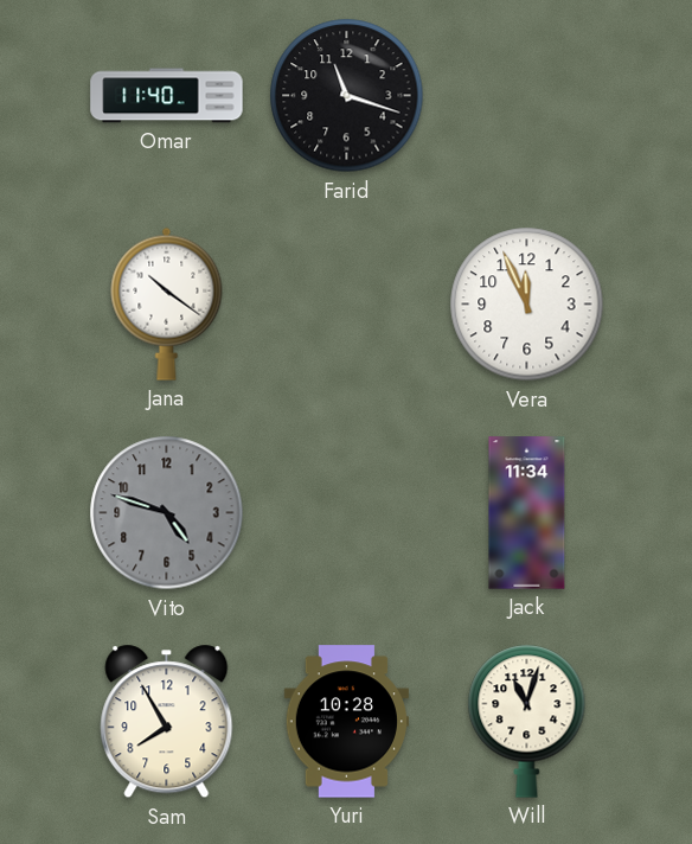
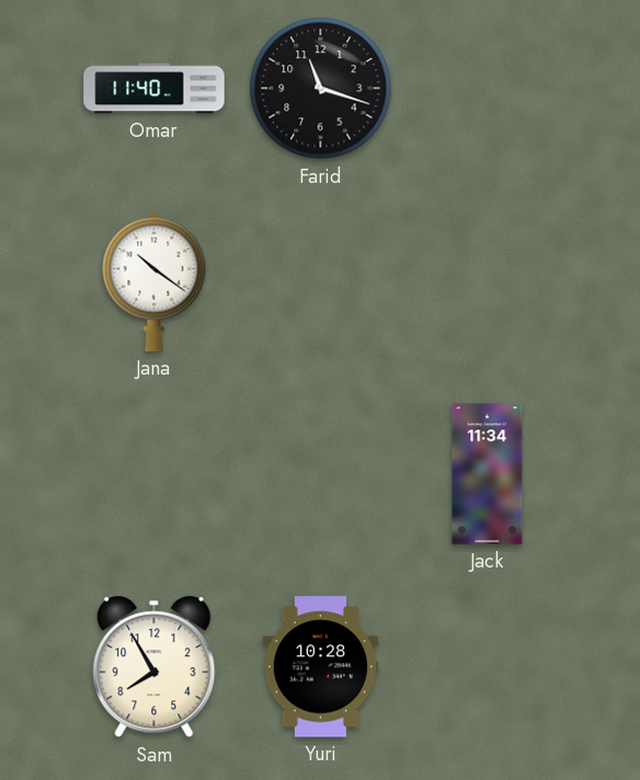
Vera: 11:56 -> none (527, 305)
Vito: 4:48 -> none (167, 513)
Will: 11:03 -> none (527, 721)
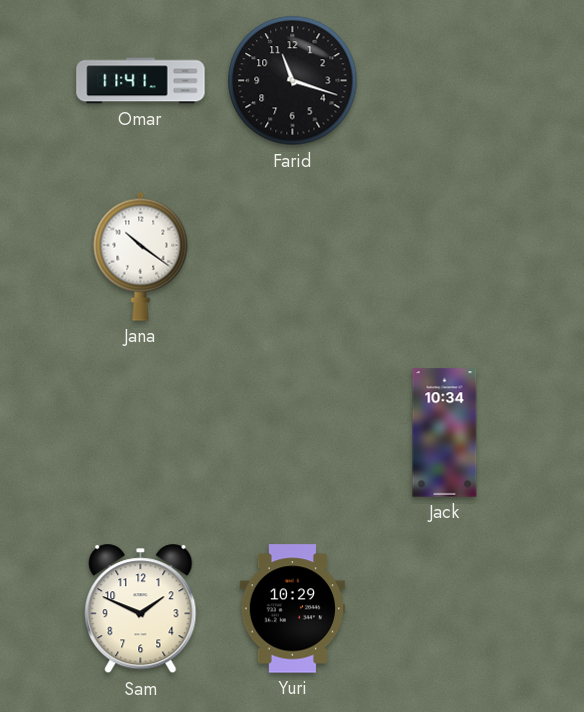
Omar: 11:40 -> 11:41 (141, 81)
Jack: 11:34 -> 10:34 (445, 433)
Sam: 7:55 -> 1:49 (141, 609)
Yuri: 10:28 -> 10:29 (292, 609)
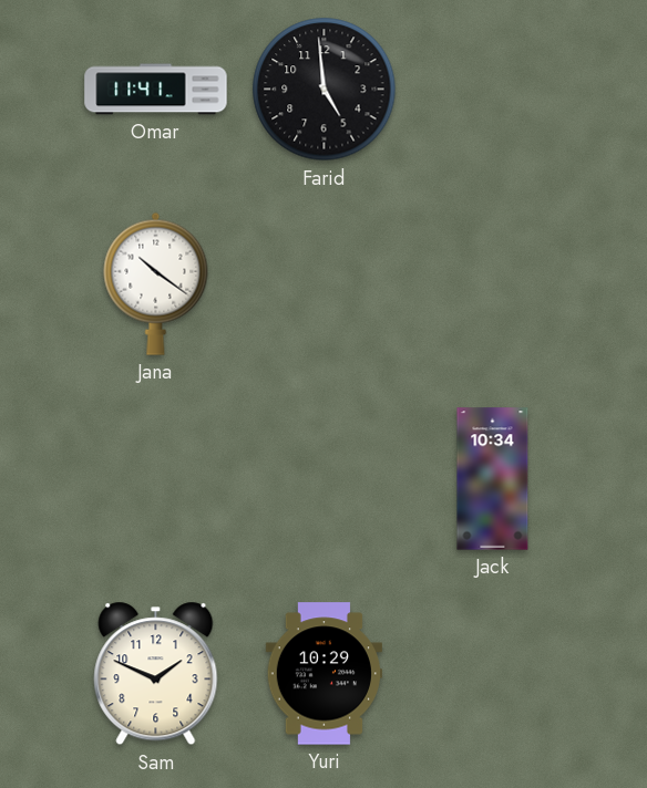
Farid: 11:18 -> 4:59 (325, 90)
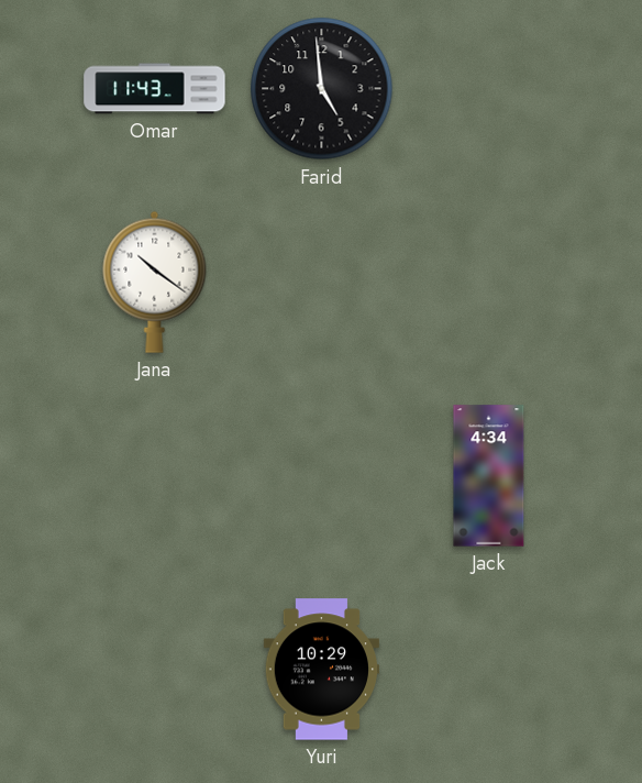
Omar: 11:41 -> 11:43 (155, 89)
Jack: 10:34 -> 4:34 (489, 476)
Sam: 1:49 -> none (156, 674)
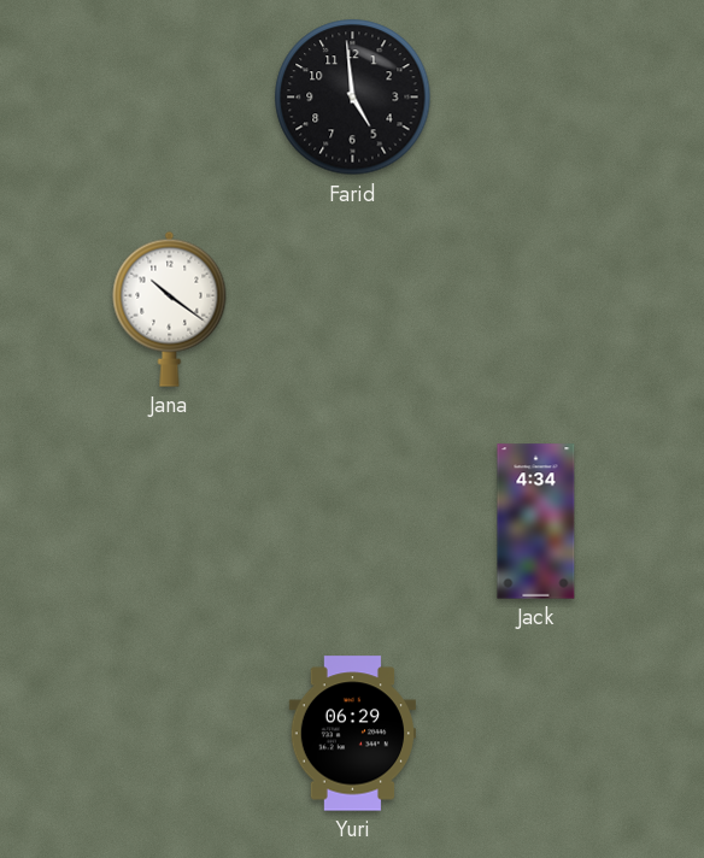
Omar: 11:43 -> none (155, 89)
Yuri: 10:29 -> 06:29 (352, 734)
